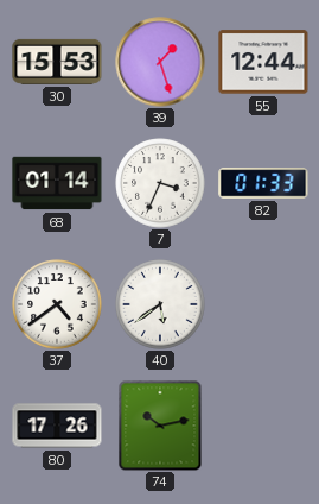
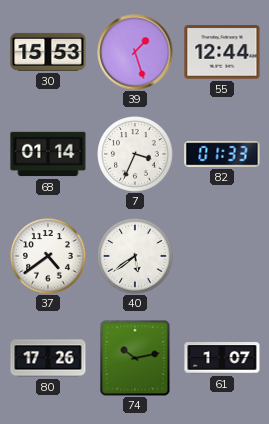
61: none -> 1:07 (222, 358)
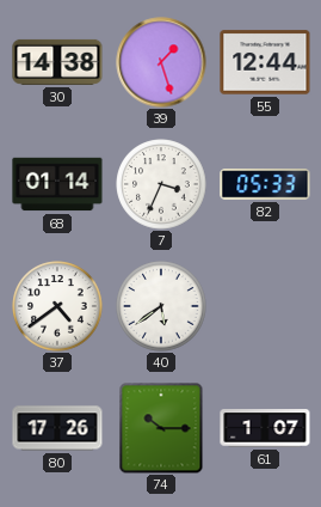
30: 15:53 -> 14:38 (57, 62)
82: 01:33 -> 05:33 (265, 184)
74: 10:13 -> 10:15 (161, 428)
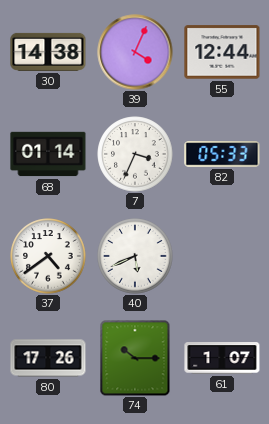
39: 1:27 -> 4:04 (135, 52)
40: 5:39 -> 5:41 (135, 256)
